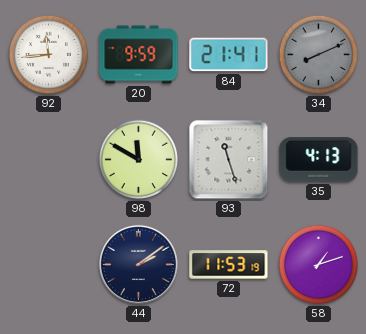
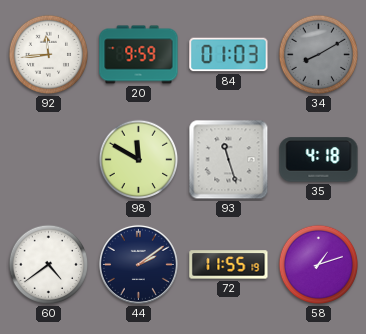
84: 21:41 -> 01:03 (229, 55)
34: 8:11 -> 8:10 (319, 55)
35: 4:13 -> 4:18 (319, 160)
60: none -> 4:39 (49, 265)
72: 11:53 -> 11:55 (229, 265)
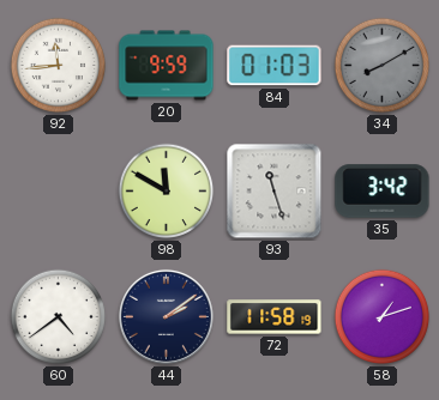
35: 4:18 -> 3:42 (383, 192)
72: 11:55 -> 11:58 (275, 317)
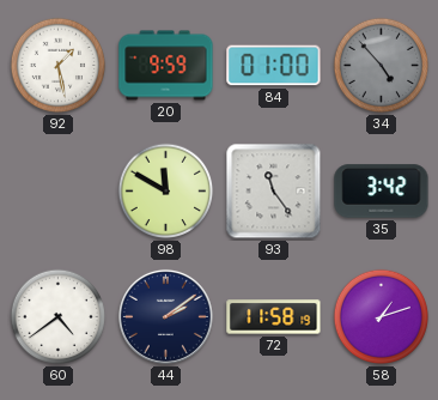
92: 11:44 -> 1:28 (59, 66)
84: 01:03 -> 01:00 (274, 66)
34: 8:10 -> 4:53 (382, 66)
93: 11:27 -> 11:24 (274, 192)
